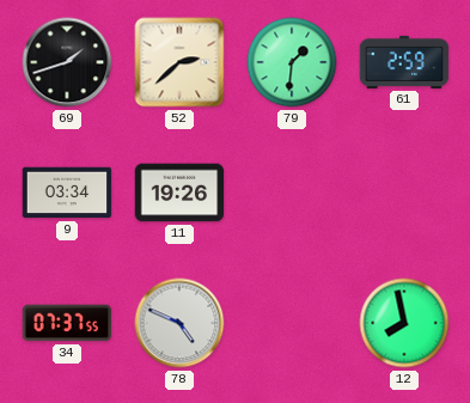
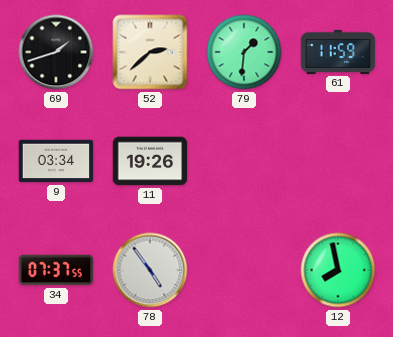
61: 2:59 -> 11:59 (338, 52)
78: 4:49 -> 4:54 (150, 270)
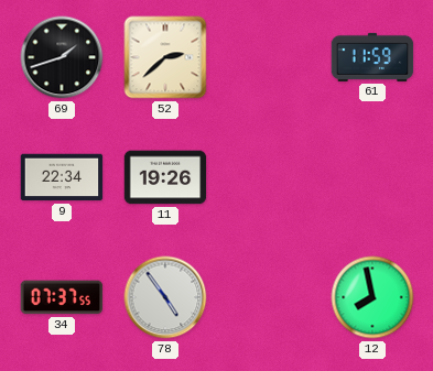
79: 1:31 -> none (244, 52)
9: 03:34 -> 22:34 (62, 177)
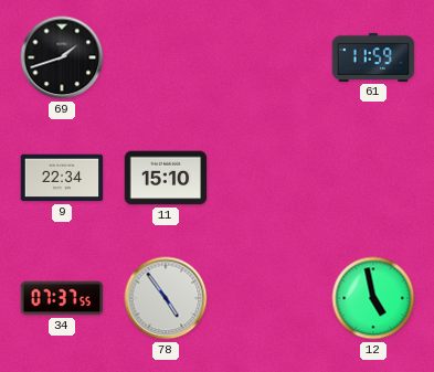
52: 2:38 -> none (165, 57)
11: 19:26 -> 15:10 (166, 178)
12: 7:58 -> 4:58 (373, 298)
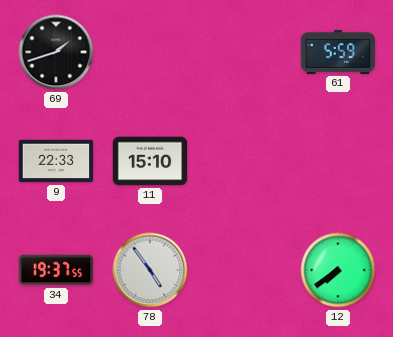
61: 11:59 -> 5:59 (338, 52)
9: 22:34 -> 22:33 (56, 161)
34: 07:37 -> 19:37 (56, 270)
12: 4:58 -> 7:39 (338, 270)
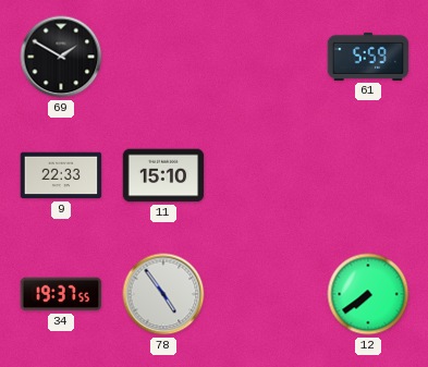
69: 1:42 -> 1:50 (61, 57)
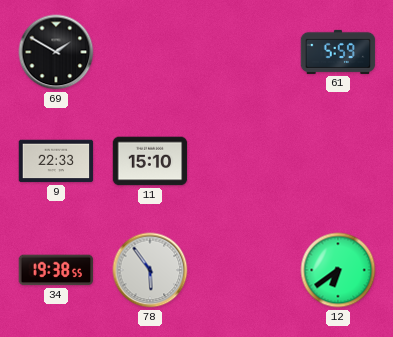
34: 19:37 -> 19:38 (56, 270)
78: 4:54 -> 5:54 (150, 270)
12: 7:39 -> 6:39 (338, 270)
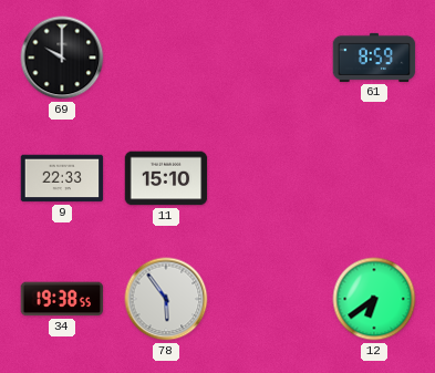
69: 1:50 -> 10:00 (62, 58)
61: 5:59 -> 8:59 (374, 58)
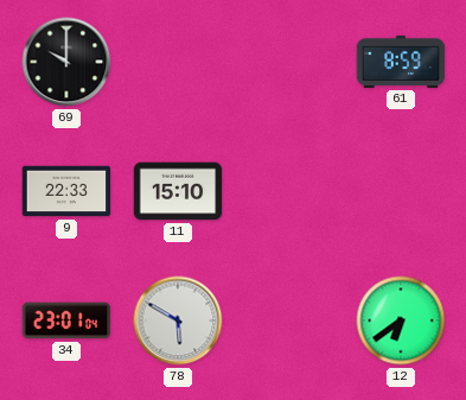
34: 19:38 -> 23:01 (66, 320)
78: 5:54 -> 5:50 (178, 320)
